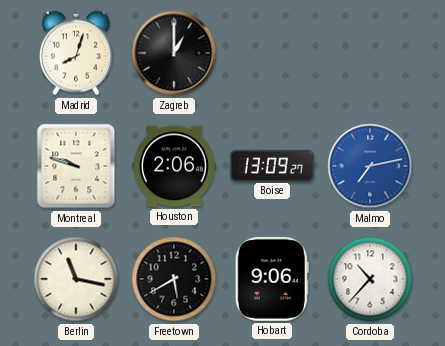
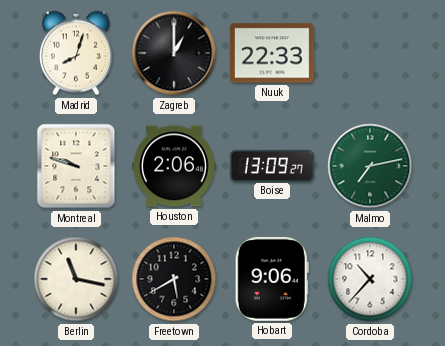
Nuuk: none -> 22:33 (272, 53)
Malmo dial: blue -> green (370, 166)
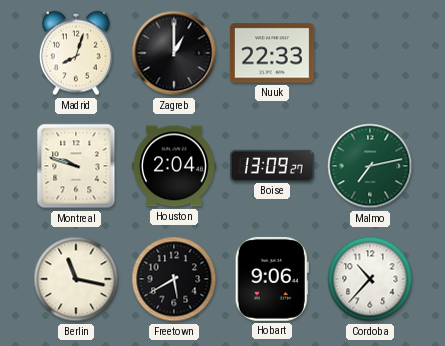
Houston: 2:06 -> 2:04 (175, 166)
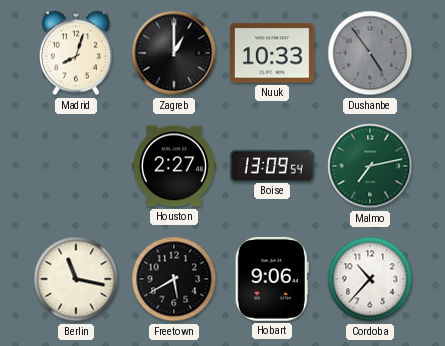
Nuuk: 22:33 -> 10:33 (272, 53)
Dushanbe: none -> 4:54 (370, 53)
Montreal: 9:48 -> none (76, 166)
Houston: 2:04 -> 2:27 (175, 166)
Boise: 13:09:27 -> 13:09:54 (273, 165)
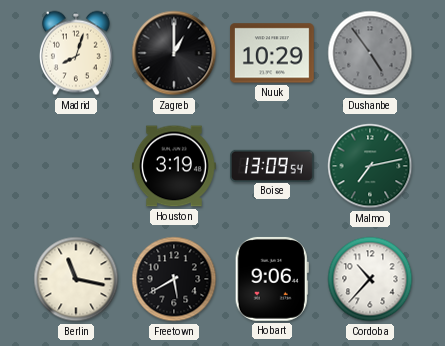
Nuuk: 10:33 -> 10:29 (272, 53)
Houston: 2:27 -> 3:19 (175, 166)
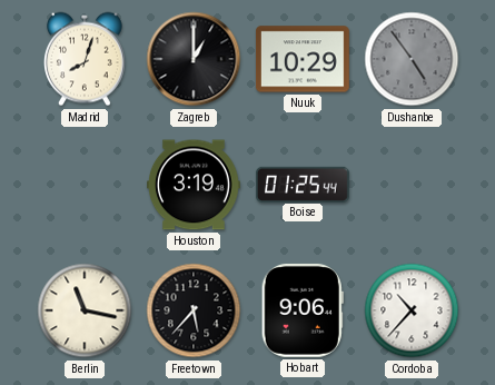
Boise: 13:09 -> 01:25 (304, 184)
Malmo: 7:13 -> none (370, 166)
Freetown: 5:40 -> 5:37 (194, 310)
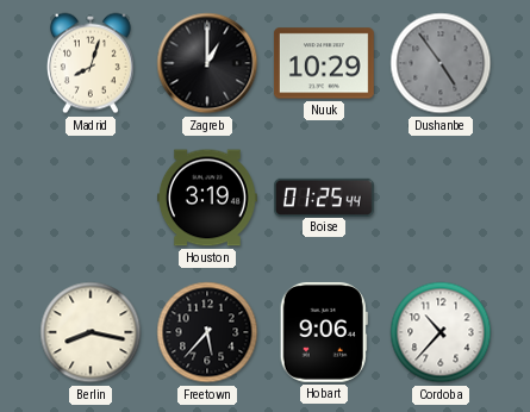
Berlin: 11:17 -> 8:17 (91, 332)
